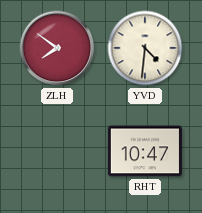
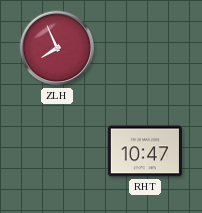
ZLH: 7:51 -> 7:56 (57, 48)
YVD: 4:31 -> none (145, 48)
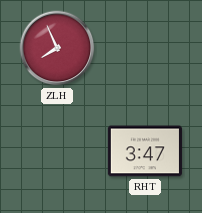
RHT: 10:47 -> 3:47 (145, 151)
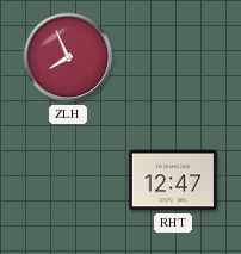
RHT: 3:47 -> 12:47 (173, 180)
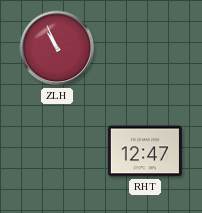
ZLH: 7:56 -> 10:56 (57, 48)
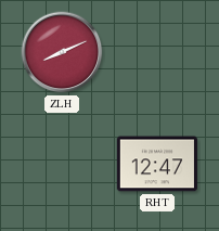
ZLH: 10:56 -> 8:11 (62, 52)
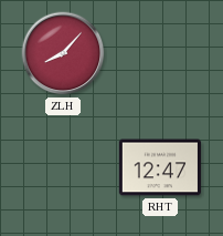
ZLH: 8:11 -> 8:07 (63, 53)
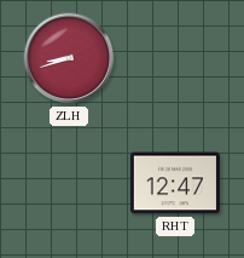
ZLH: 8:07 -> 8:42 (69, 58)
